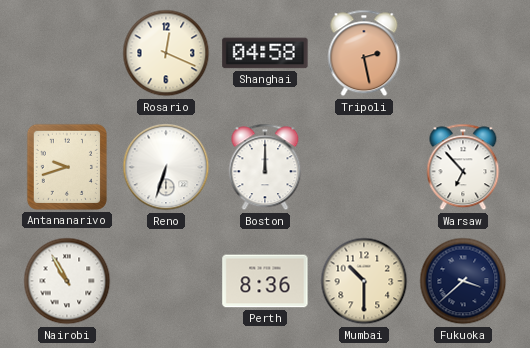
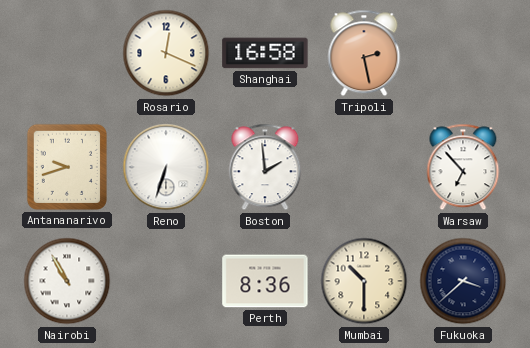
Shanghai: 04:58 -> 16:58 (265, 53)
Boston: 12:00 -> 1:59 (265, 167)
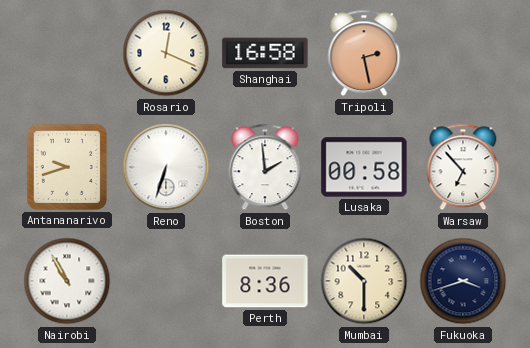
Lusaka: none -> 00:58 (364, 167)
Fukuoka: 3:38 -> 3:42 (463, 281)
